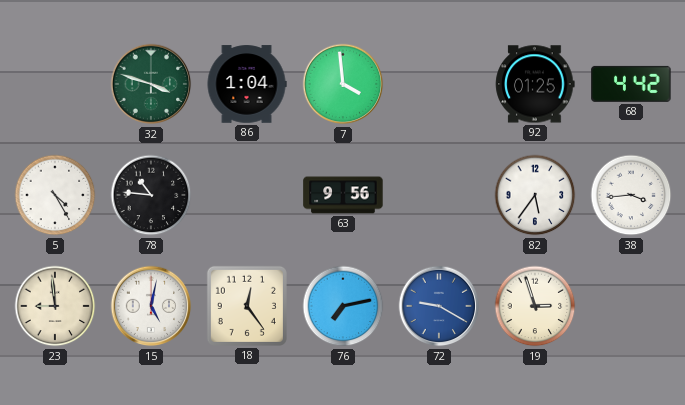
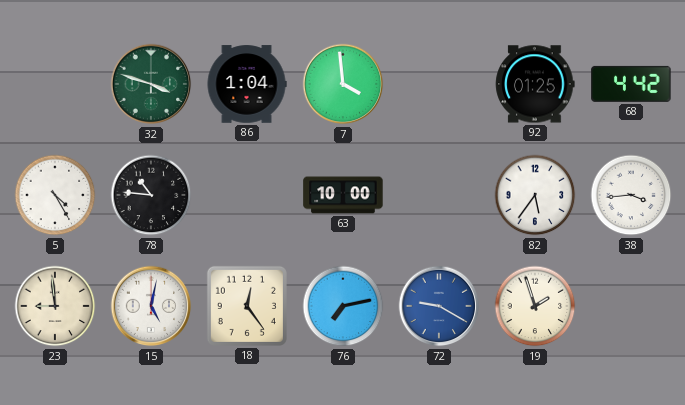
63: 9:56 -> 10:00 (343, 195)
19: 2:57 -> 1:57 (535, 306)
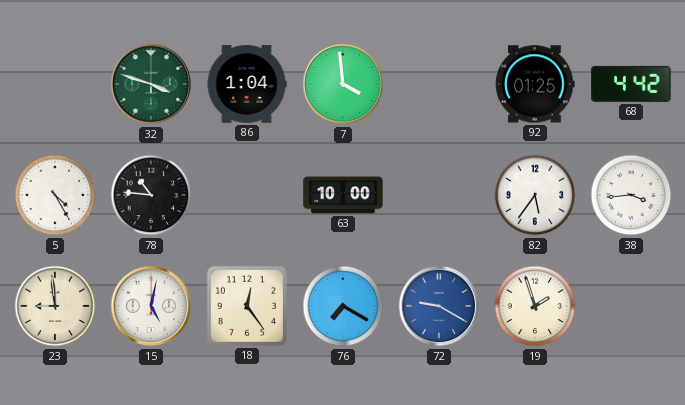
76: 7:13 -> 7:20 (343, 306)
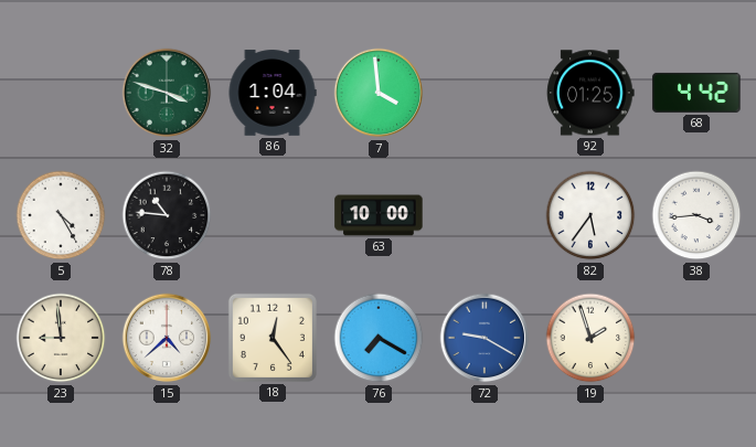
15: 5:02 -> 4:38 (167, 338)
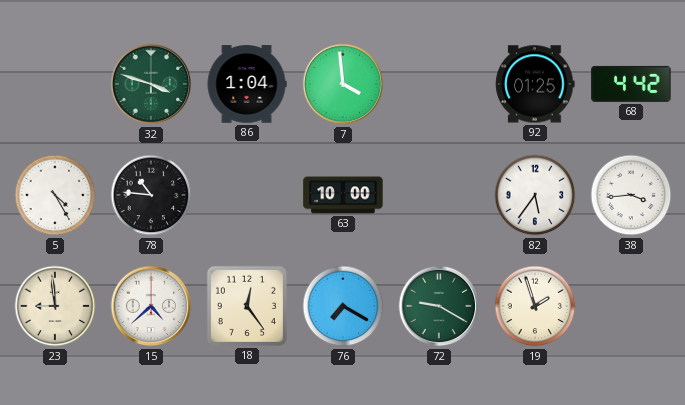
72 dial: blue -> green (439, 306)
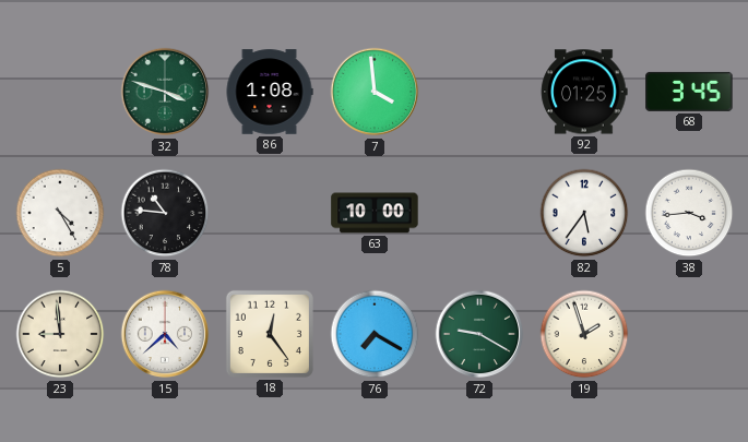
86: 1:04 -> 1:08 (270, 92)
68: 4:42 -> 3:45 (689, 92)
